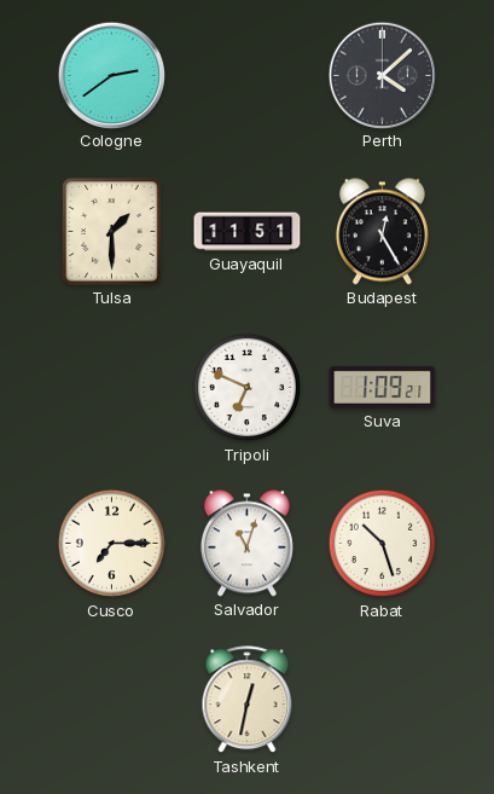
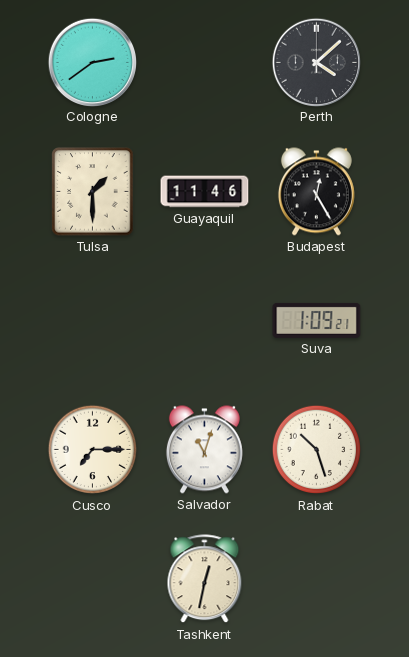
Guayaquil: 11:51 -> 11:46 (205, 192)
Tripoli: 6:49 -> none (248, 388)
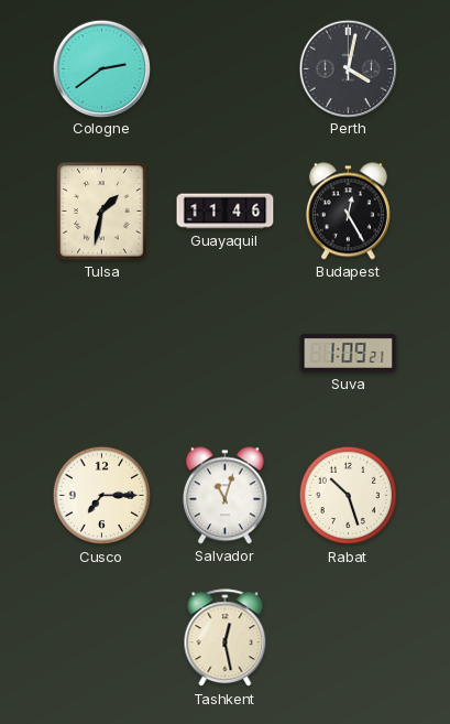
Perth: 4:08 -> 4:02 (348, 68)
Tulsa: 1:30 -> 1:32 (102, 212)
Tashkent: 12:32 -> 12:28 (226, 638)
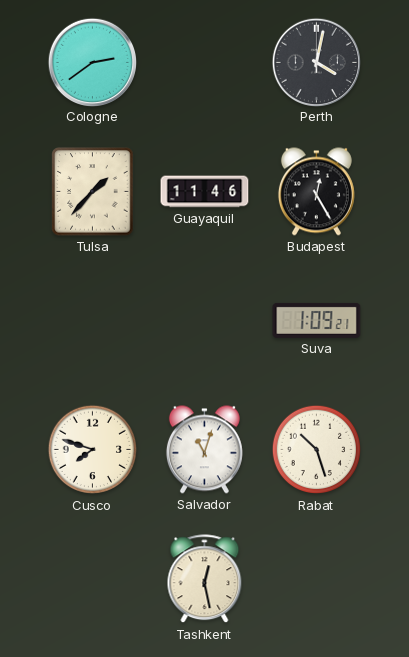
Tulsa: 1:32 -> 1:37 (93, 192)
Cusco: 7:15 -> 7:48 (93, 450)
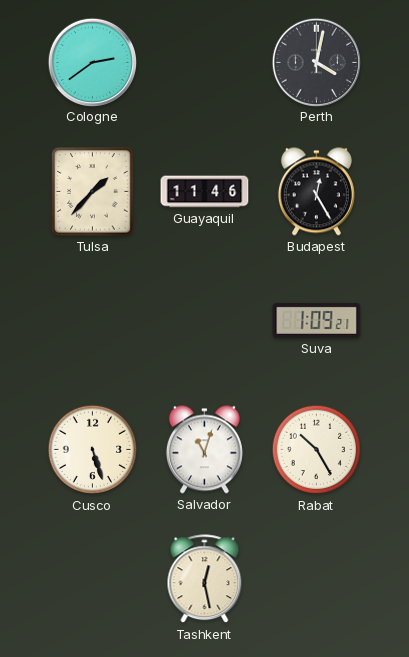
Cusco: 7:48 -> 5:27 (93, 450)
Rabat: 10:27 -> 10:25 (317, 450)
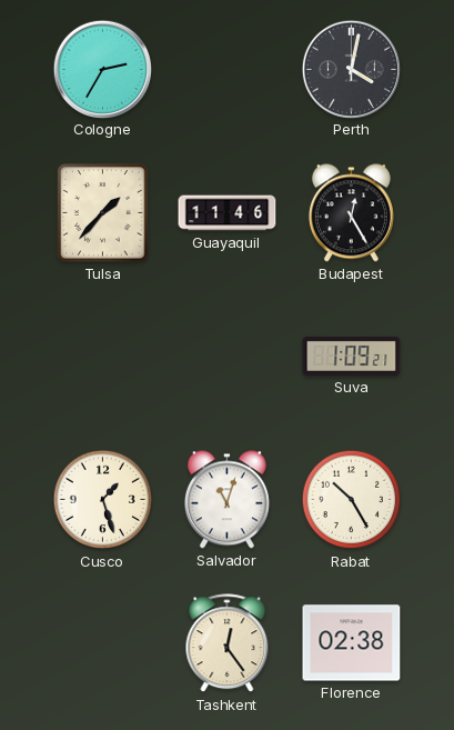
Cologne: 2:39 -> 2:35 (102, 69)
Cusco: 5:27 -> 1:27 (103, 500)
Tashkent: 12:28 -> 12:24 (228, 643)
Florence: none -> 02:38 (352, 643)
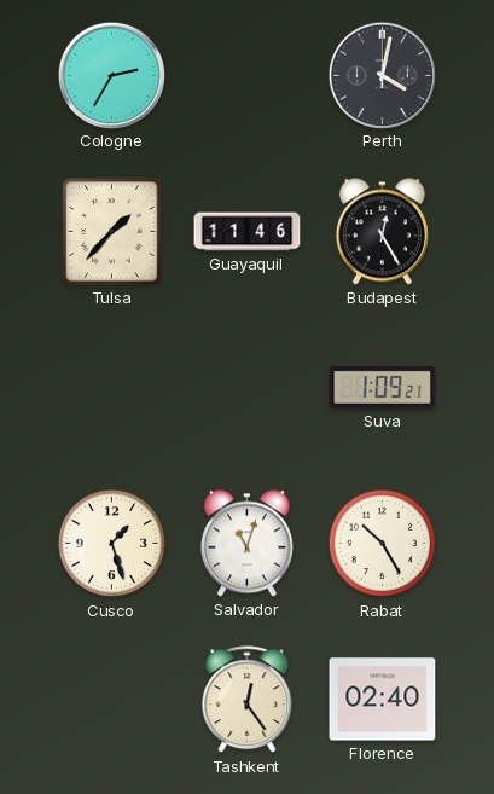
Florence: 02:38 -> 02:40 (383, 700)
